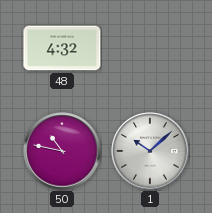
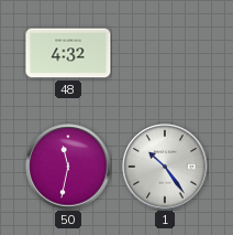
50: 10:47 -> 11:32 (68, 167)
1: 10:08 -> 10:24 (165, 167)
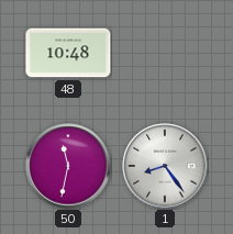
48: 4:32 -> 10:48 (68, 53)
1: 10:24 -> 8:24 (165, 166)
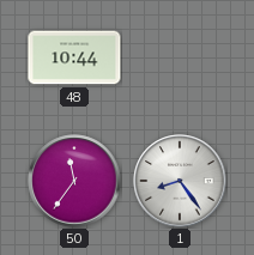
48: 10:48 -> 10:44 (74, 57)
50: 11:32 -> 11:36 (74, 181)
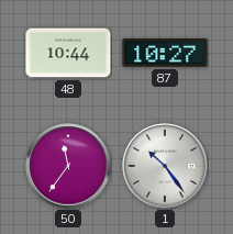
87: none -> 10:27 (165, 54)
1: 8:24 -> 10:24 (165, 166)
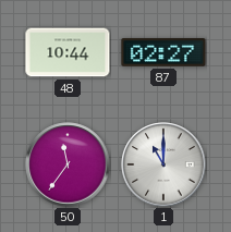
87: 10:27 -> 02:27 (163, 53)
1: 10:24 -> 11:00 (163, 164)
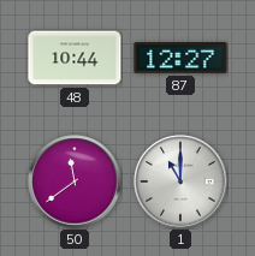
87: 02:27 -> 12:27 (180, 59)
50: 11:36 -> 11:39 (75, 181)
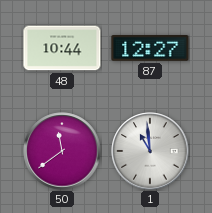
1: 11:00 -> 10:59 (150, 151)
